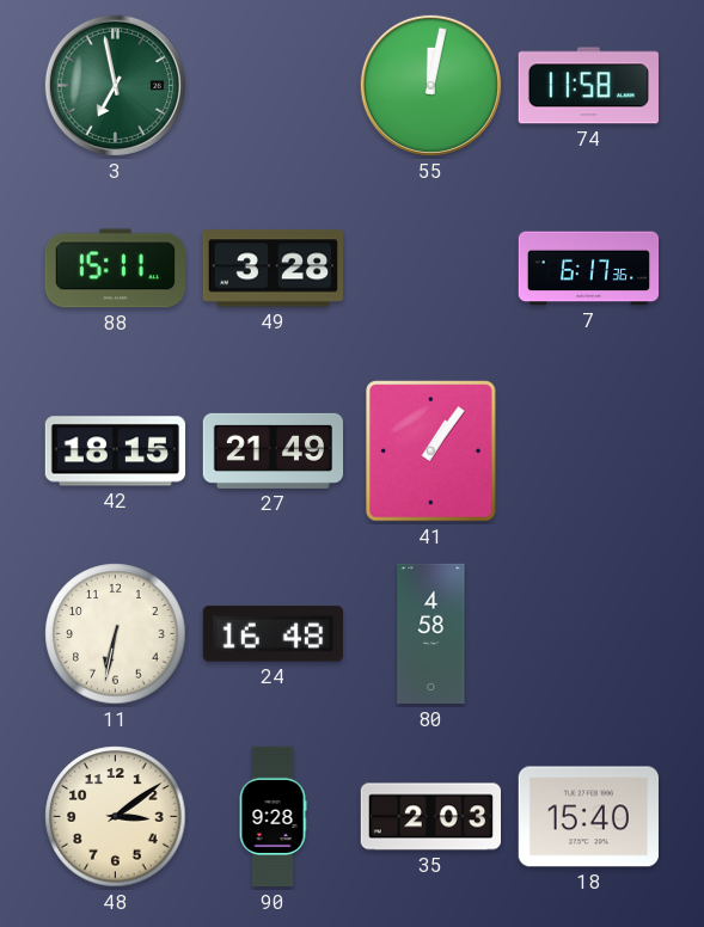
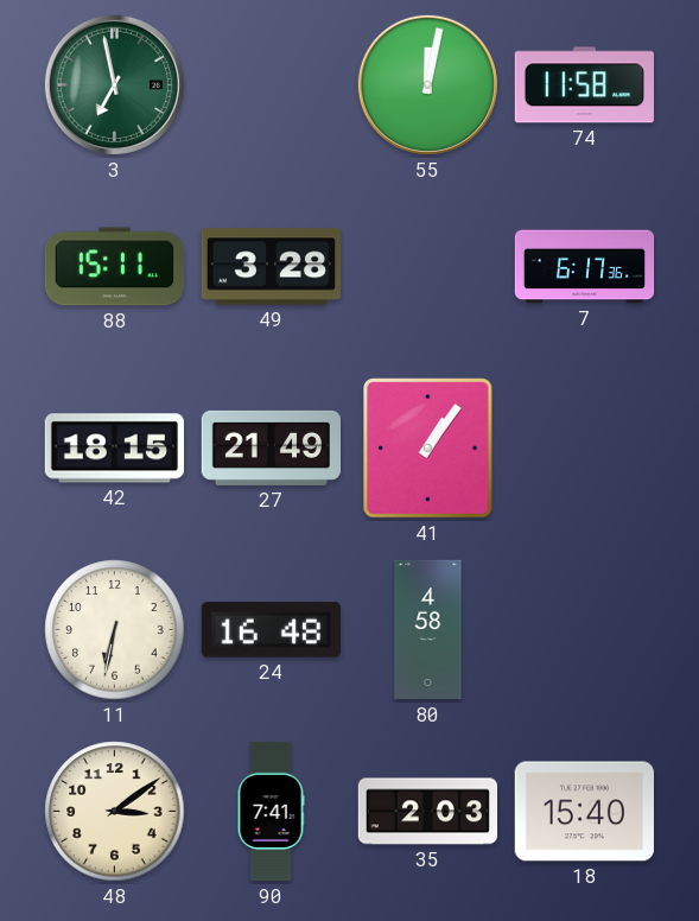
90: 9:28 -> 7:41 (271, 812)
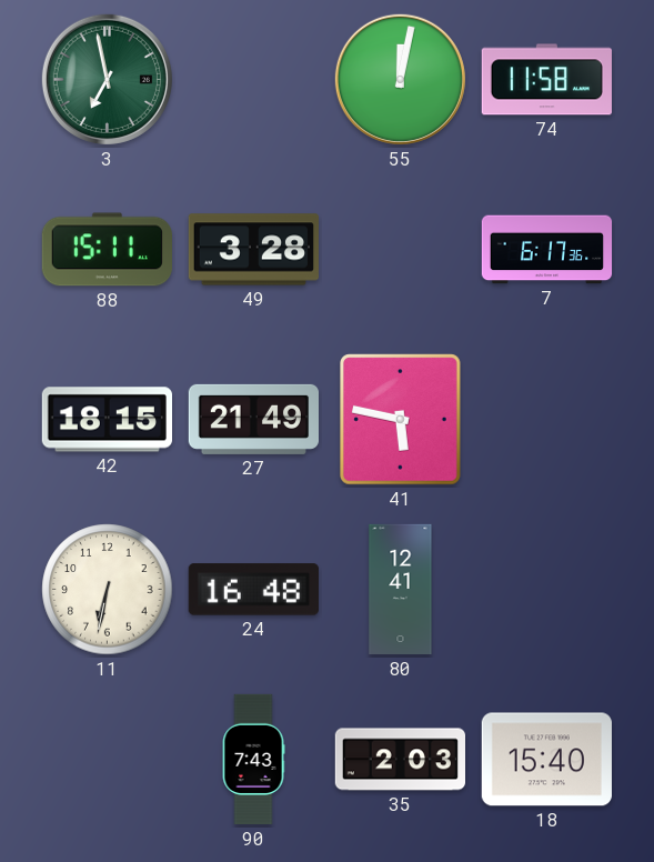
41: 1:06 -> 5:47 (401, 420)
80: 4:58 -> 12:41 (401, 590)
48: 3:09 -> none (115, 812)
90: 7:41 -> 7:43 (253, 760)
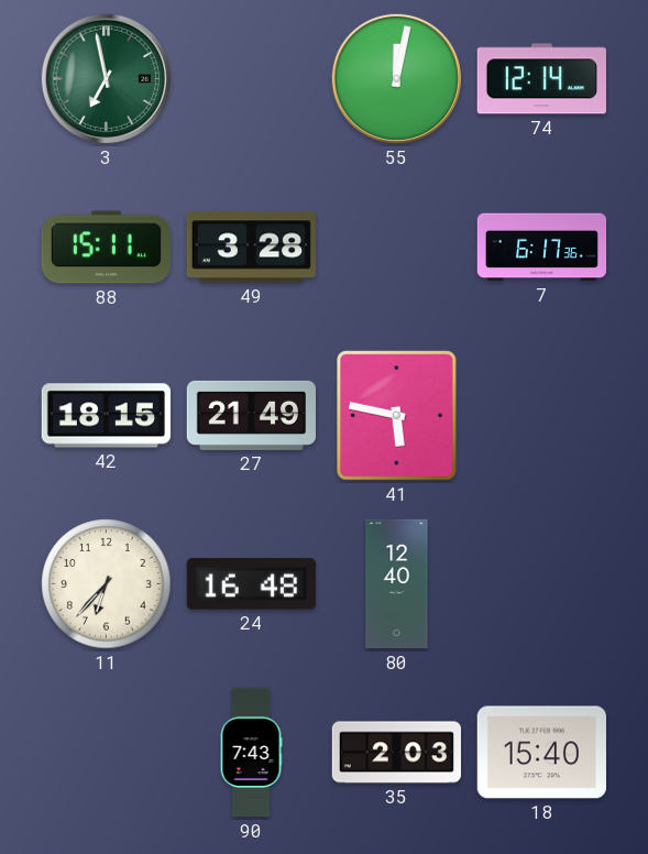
74: 11:58 -> 12:14 (541, 79)
11: 6:32 -> 6:37 (107, 584)
80: 12:41 -> 12:40 (397, 584)
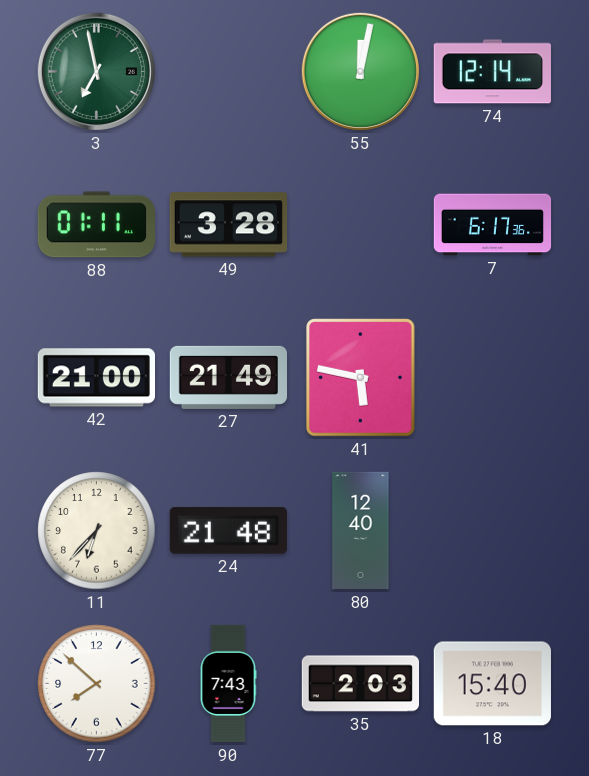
88: 15:11 -> 01:11 (96, 225)
42: 18:15 -> 21:00 (96, 378)
24: 16:48 -> 21:48 (228, 531)
77: none -> 7:52 (97, 684)
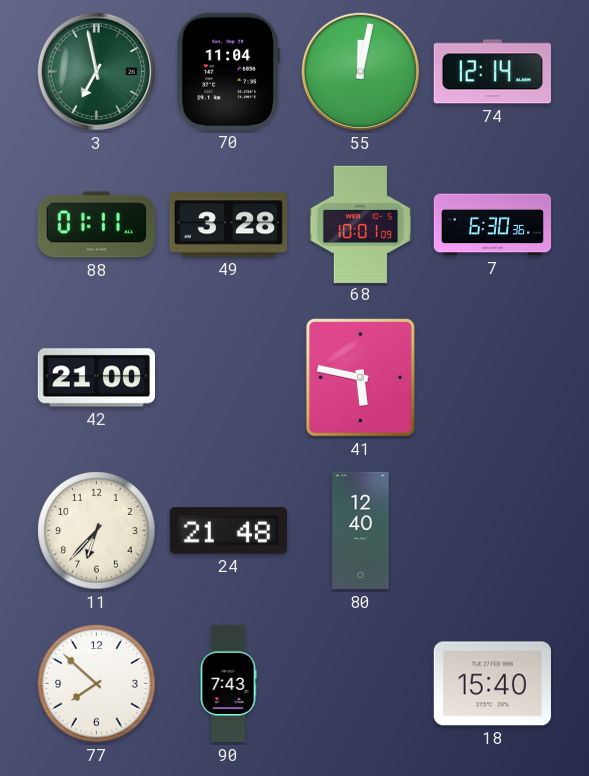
70: none -> 11:04 (228, 71)
68: none -> 10:01 (361, 224)
7: 6:17 -> 6:30 (493, 225)
27: 21:49 -> none (228, 377)
35: 2:03 -> none (360, 684)
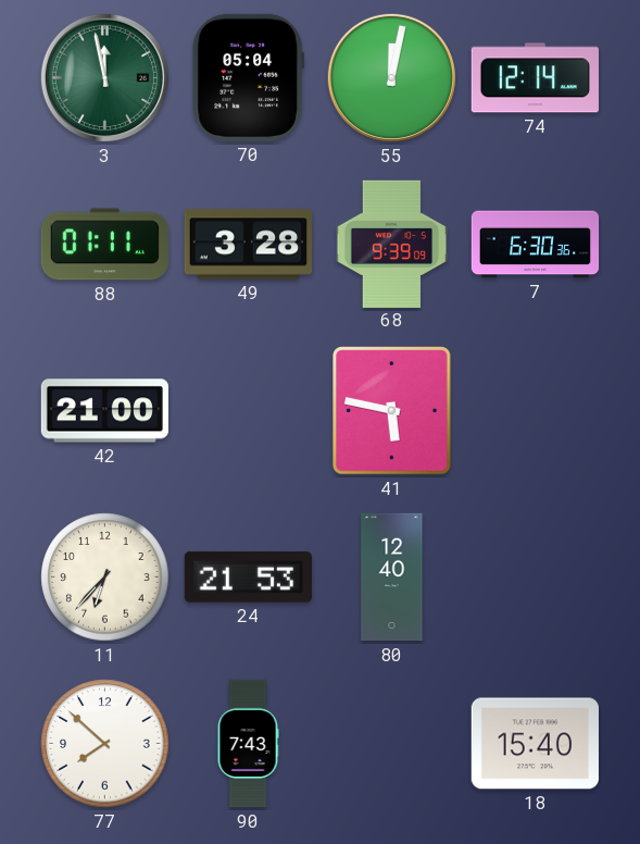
3: 6:58 -> 11:58 (104, 77)
70: 11:04 -> 05:04 (248, 77)
68: 10:01 -> 9:39 (392, 244)
24: 21:48 -> 21:53 (248, 578)
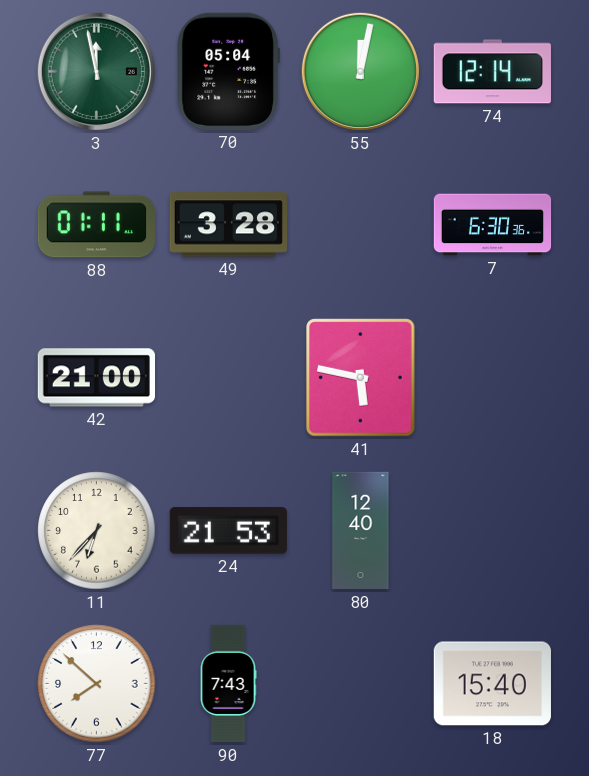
68: 9:39 -> none (392, 244)
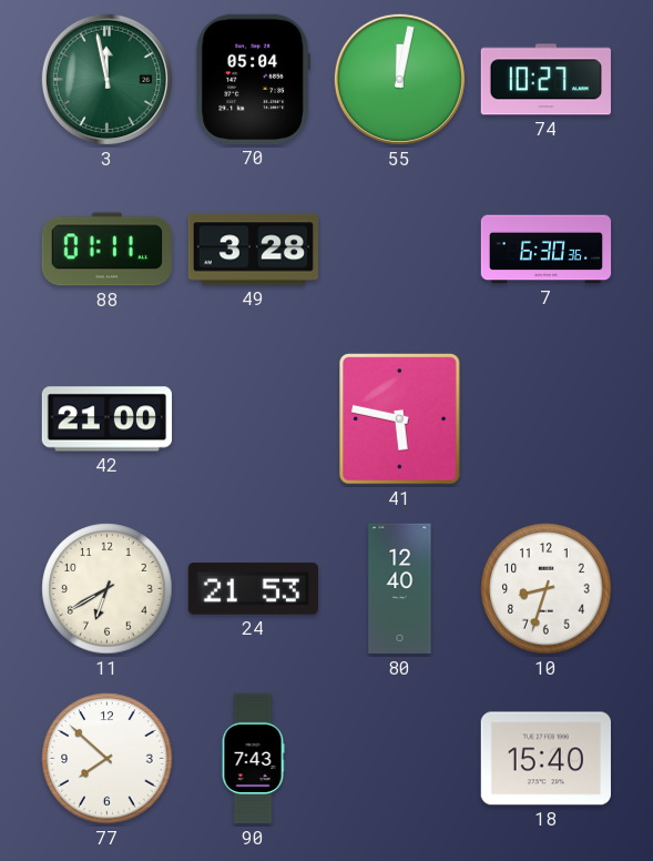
74: 12:14 -> 10:27 (545, 80)
11: 6:37 -> 6:40 (108, 589)
10: none -> 8:33 (547, 589)
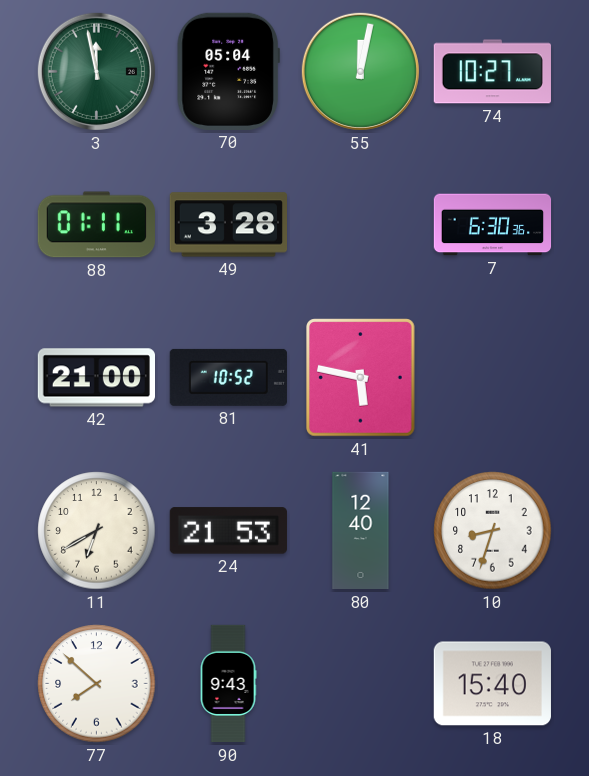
81: none -> 10:52 (228, 377)
90: 7:43 -> 9:43 (228, 684)
